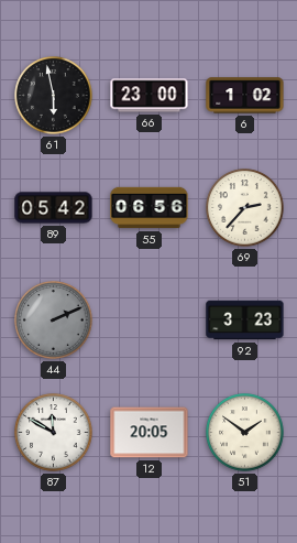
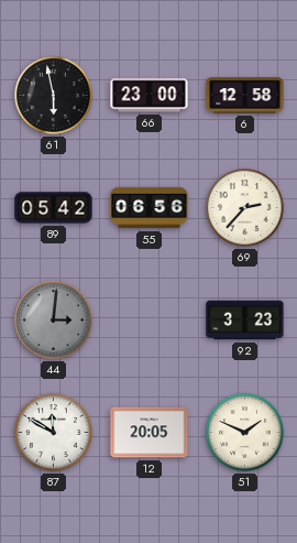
6: 1:02 -> 12:58 (245, 96)
44: 2:11 -> 3:01 (54, 321)
51: 1:51 -> 1:49 (245, 433)
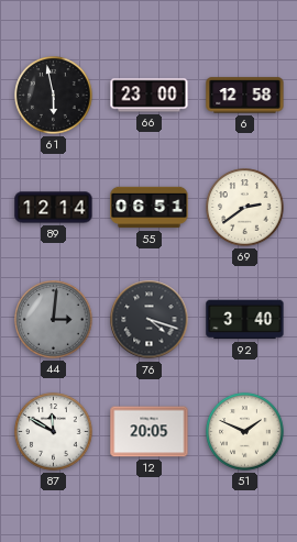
89: 05:42 -> 12:14 (54, 208)
55: 06:56 -> 06:51 (150, 208)
69: 2:37 -> 2:39 (245, 208)
76: none -> 4:18 (150, 320)
92: 3:23 -> 3:40 (245, 320)
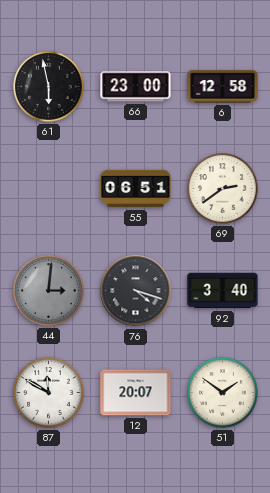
89: 12:14 -> none (54, 208)
12: 20:05 -> 20:07 (136, 393)
51: 1:49 -> 1:51 (223, 393)
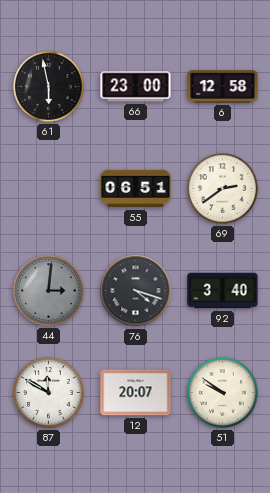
51: 1:51 -> 9:51 (223, 393)
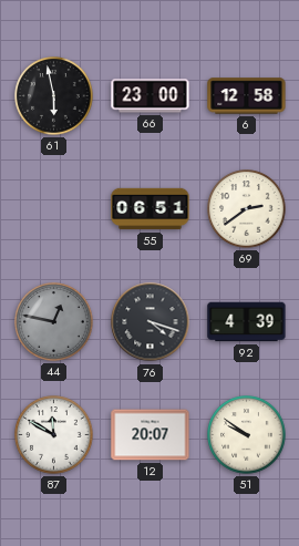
44: 3:01 -> 12:47 (54, 322)
92: 3:40 -> 4:39 (247, 322)
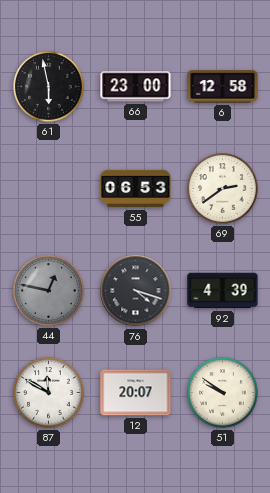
55: 06:51 -> 06:53 (136, 189)
